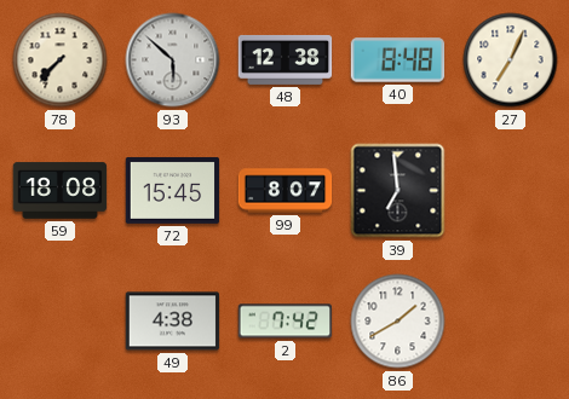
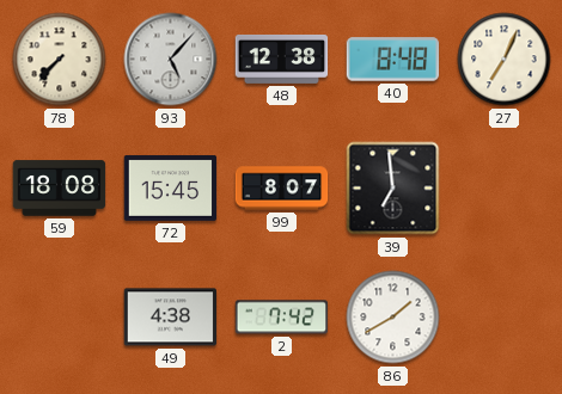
93: 5:52 -> 5:07 (171, 60)
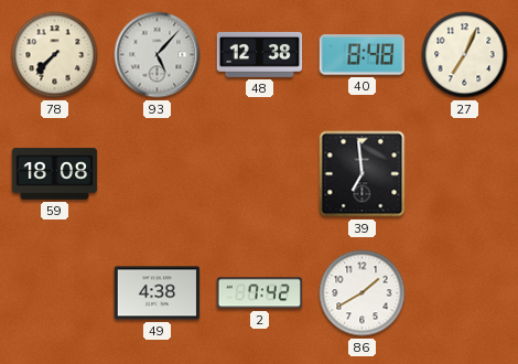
72: 15:45 -> none (171, 187)
99: 8:07 -> none (282, 189)
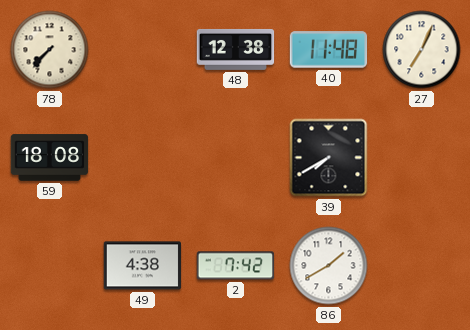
93: 5:07 -> none (158, 55)
40: 8:48 -> 11:48 (329, 50)
39: 6:59 -> 7:40 (329, 158)
